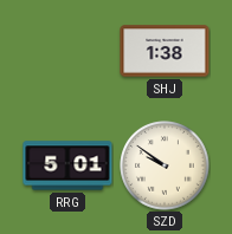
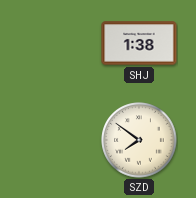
RRG: 5:01 -> none (67, 165)
SZD: 9:51 -> 7:51 (139, 140)
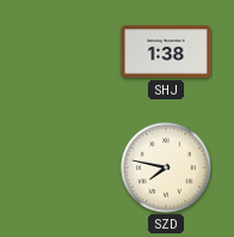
SZD: 7:51 -> 7:47 (166, 168)
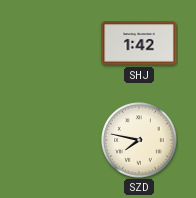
SHJ: 1:38 -> 1:42 (139, 43)
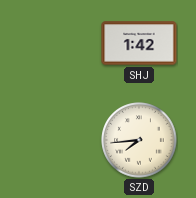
SZD: 7:47 -> 7:44 (139, 140)
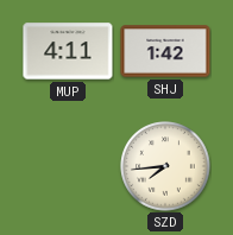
MUP: none -> 4:11 (68, 51)
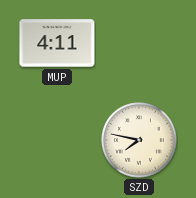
SHJ: 1:42 -> none (165, 51)
SZD: 7:44 -> 7:47 (139, 140)
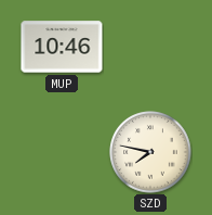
MUP: 4:11 -> 10:46 (62, 47)
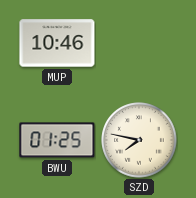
BWU: none -> 01:25 (57, 140)
